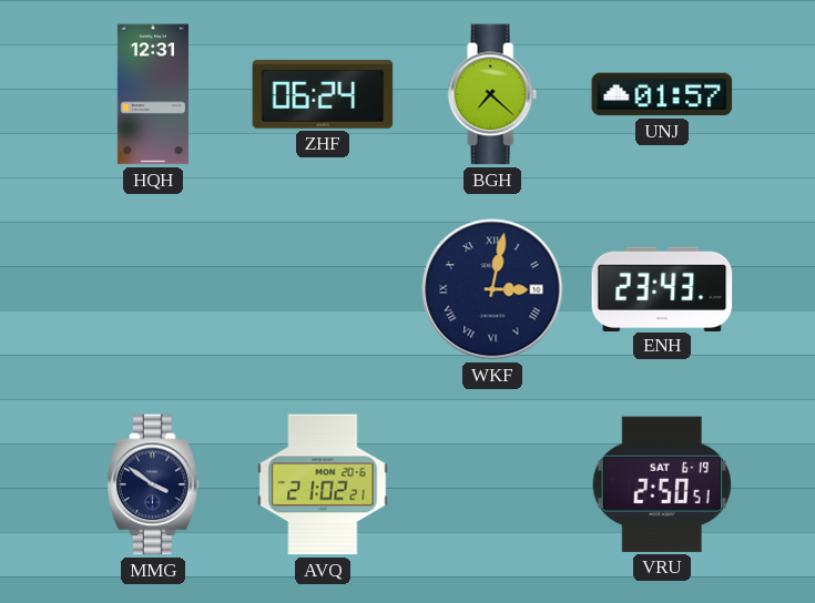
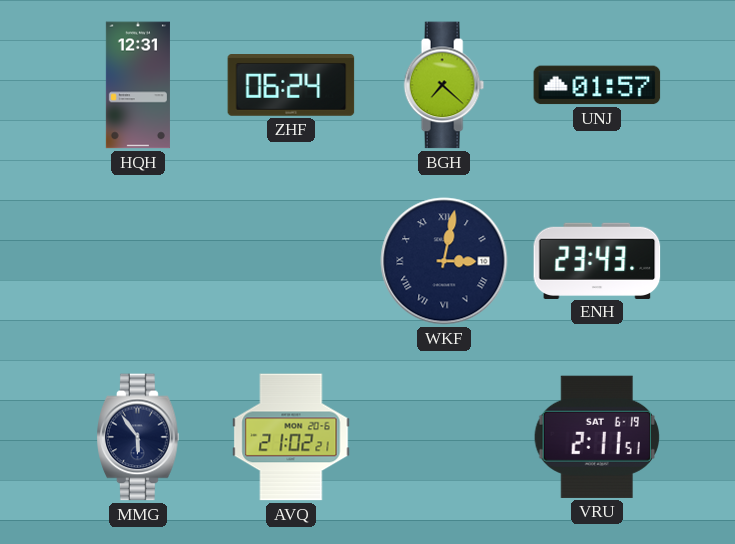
MMG: 3:51 -> 5:54 (138, 437)
VRU: 2:50 -> 2:11 (596, 437)
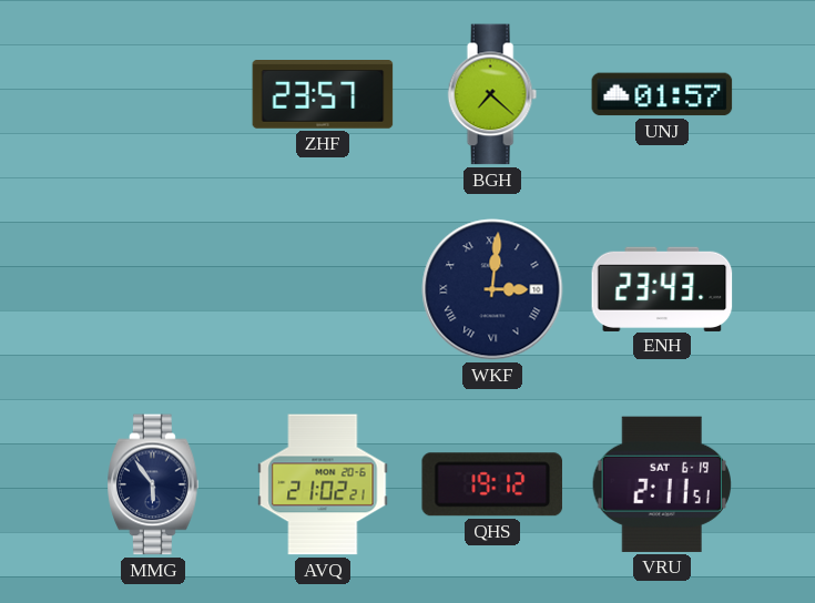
HQH: 12:31 -> none (138, 85)
ZHF: 06:24 -> 23:57 (323, 95)
WKF: 3:02 -> 3:01 (492, 289)
QHS: none -> 19:12 (491, 484)
